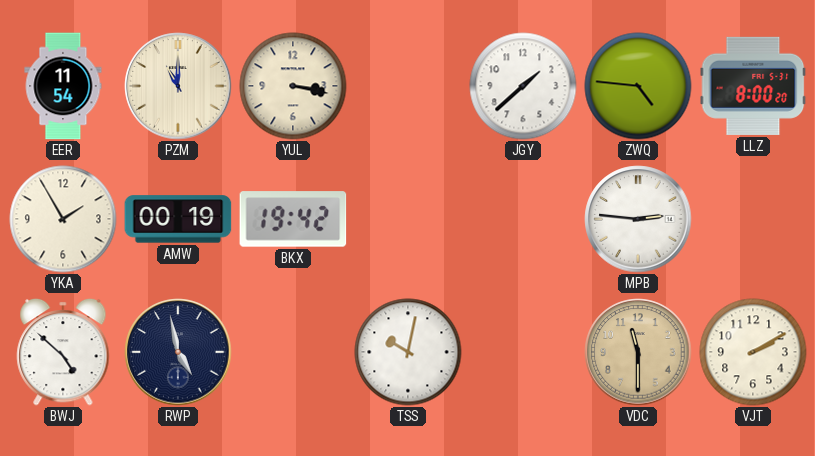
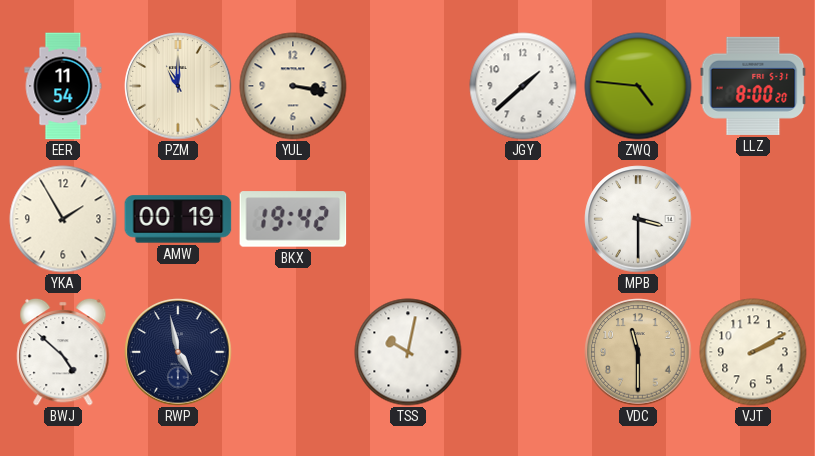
MPB: 2:46 -> 3:30 (638, 219)
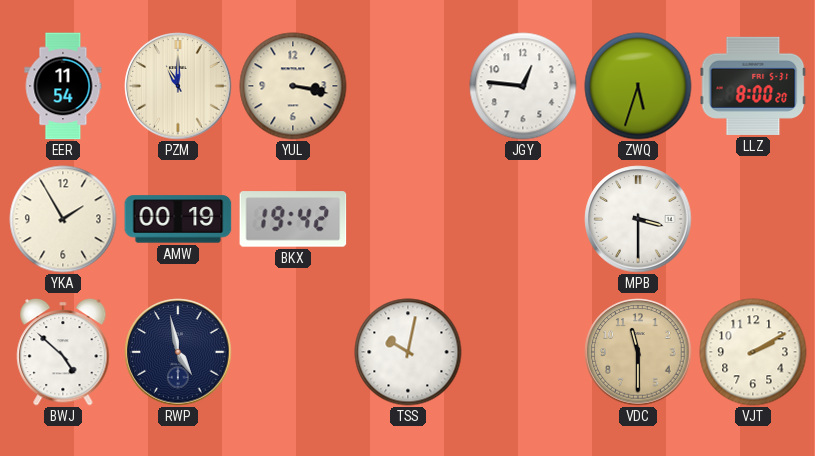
JGY: 1:38 -> 12:46 (523, 86)
ZWQ: 4:46 -> 5:33 (638, 86)
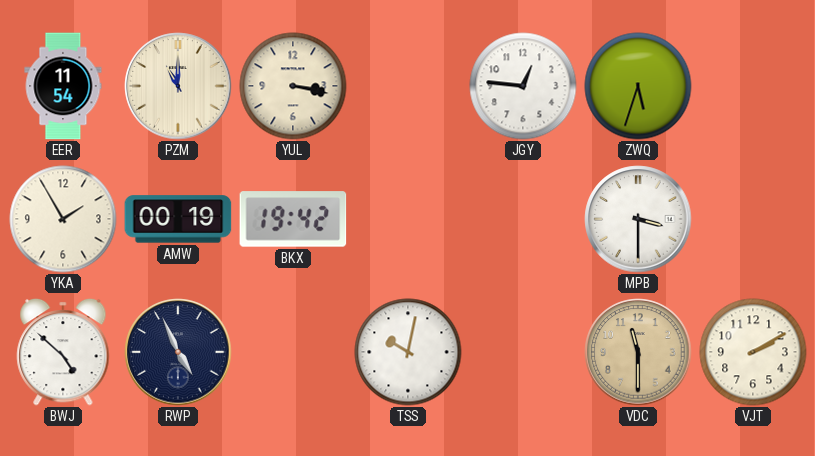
LLZ: 8:00 -> none (753, 86)
RWP: 4:58 -> 4:56 (178, 352)
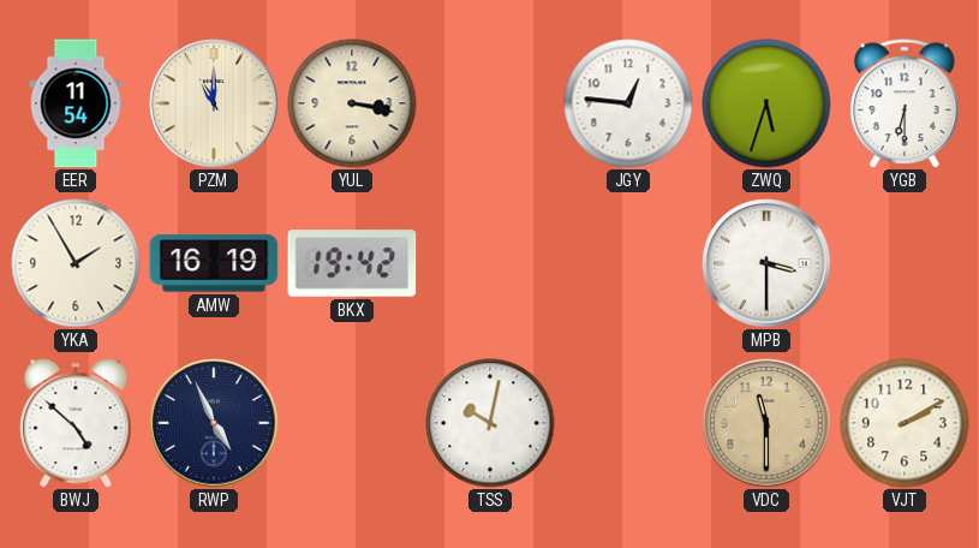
YGB: none -> 6:30 (905, 103)
AMW: 00:19 -> 16:19 (214, 263)
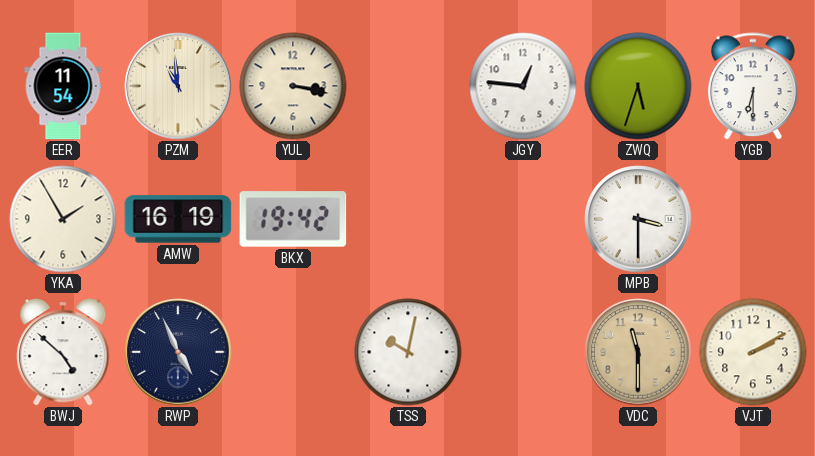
PZM: 11:00 -> 10:59 (178, 86)
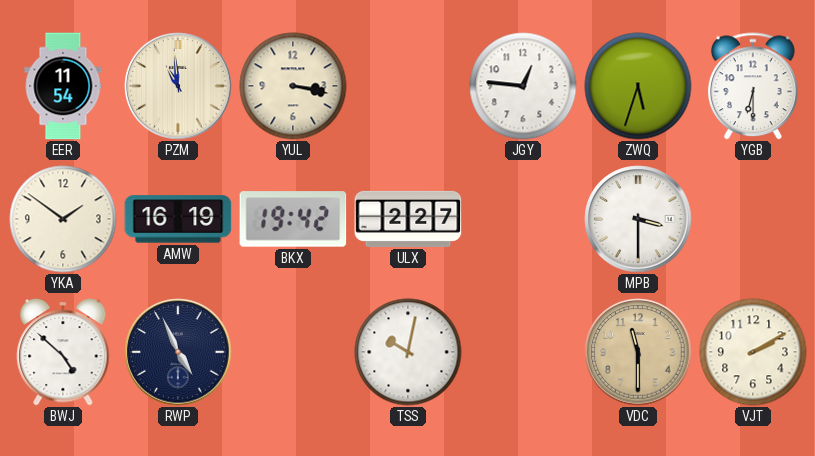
YKA: 1:55 -> 1:51 (63, 219)
ULX: none -> 2:27 (408, 219)
